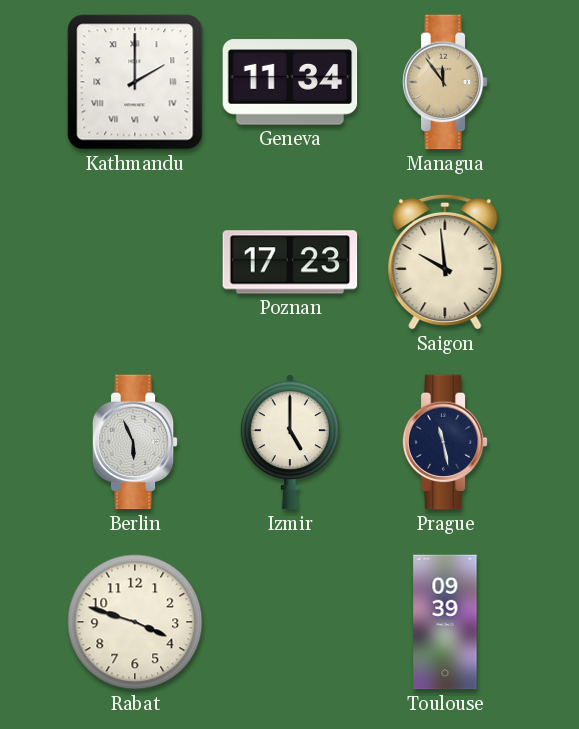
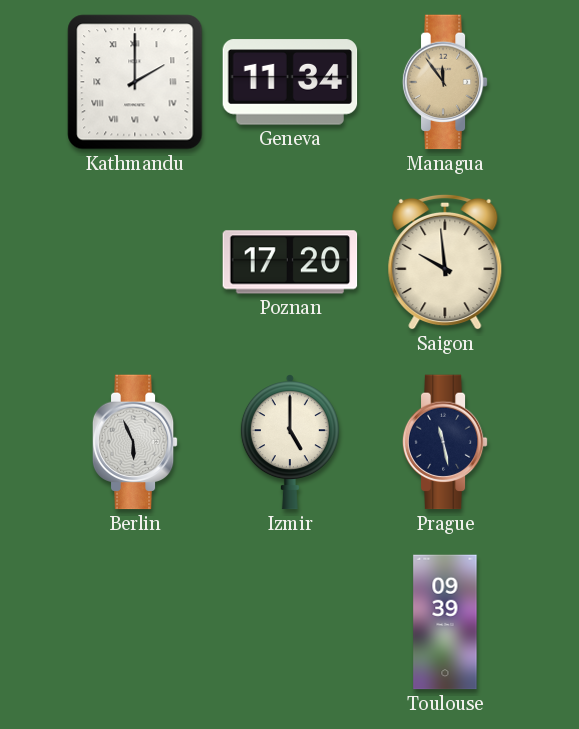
Poznan: 17:23 -> 17:20 (290, 262)
Rabat: 3:48 -> none (135, 622)
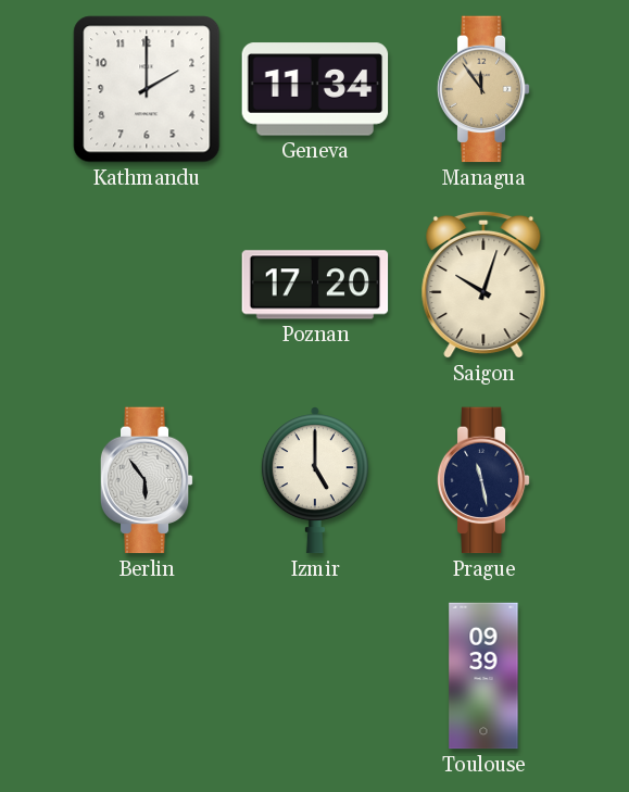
Kathmandu numerals: Roman -> Arabic (147, 89)
Saigon: 9:59 -> 10:03 (483, 285)
Berlin: 5:56 -> 5:54 (147, 480)
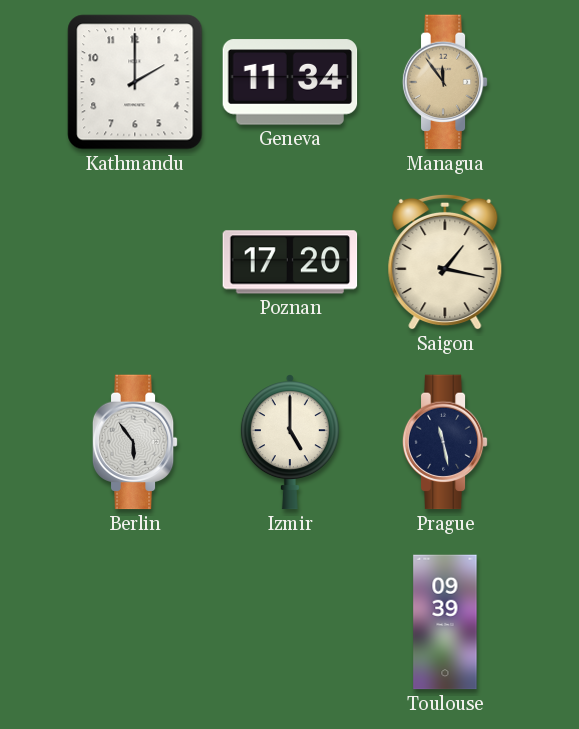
Saigon: 10:03 -> 1:17 (445, 262)
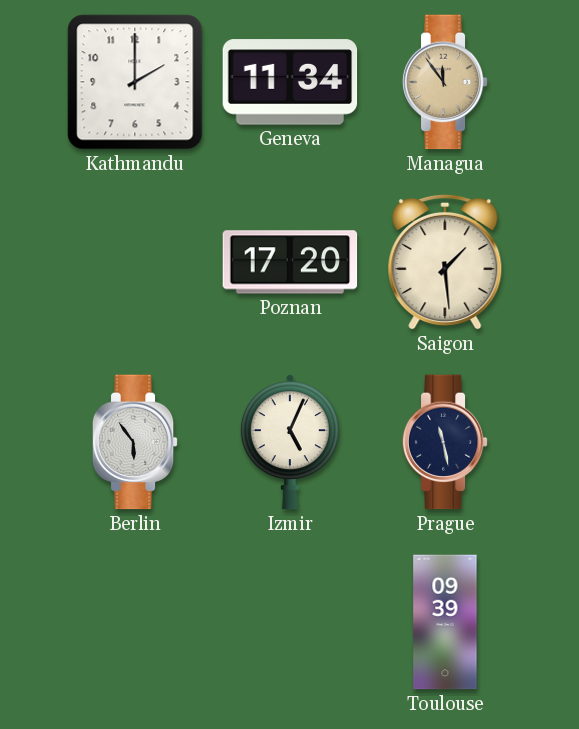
Saigon: 1:17 -> 1:29 (445, 262)
Izmir: 5:00 -> 5:04 (290, 442)
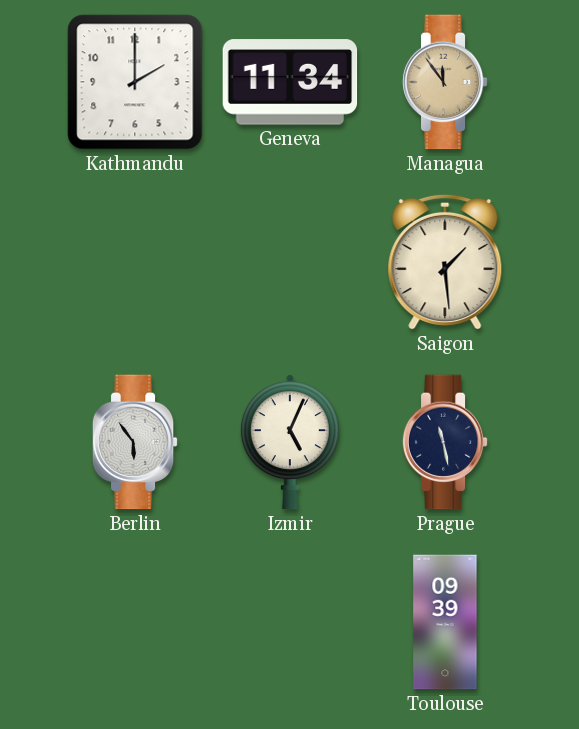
Poznan: 17:20 -> none (290, 262)
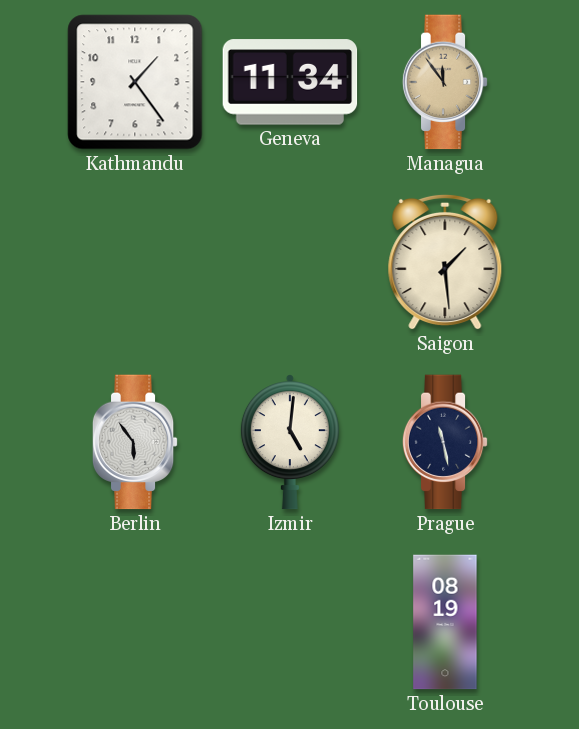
Kathmandu: 2:00 -> 1:24 (135, 82)
Izmir: 5:04 -> 5:01 (290, 442)
Toulouse: 09:39 -> 08:19 (445, 622)
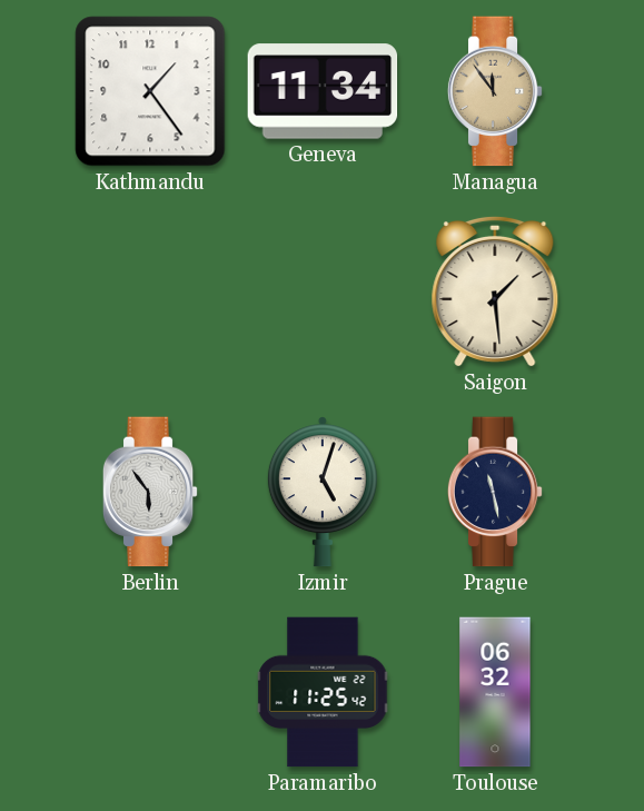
Izmir: 5:01 -> 5:03 (323, 492)
Paramaribo: none -> 11:25 (323, 692)
Toulouse: 08:19 -> 06:32 (495, 692)
